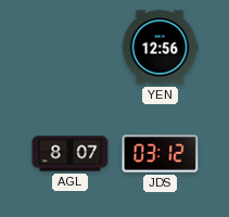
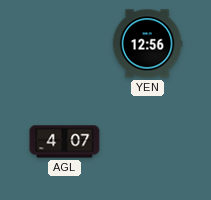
AGL: 8:07 -> 4:07 (65, 142)
JDS: 03:12 -> none (161, 154)
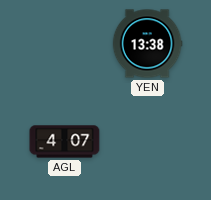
YEN: 12:56 -> 13:38 (147, 44)
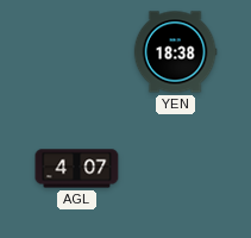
YEN: 13:38 -> 18:38 (175, 52)
